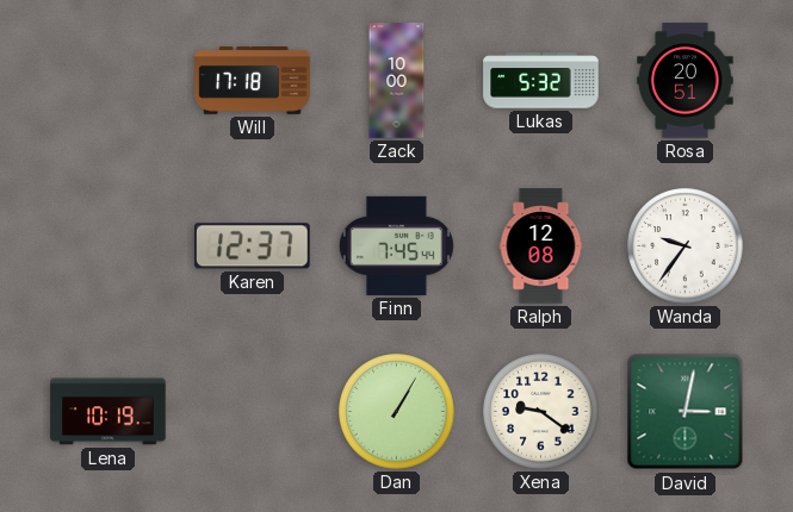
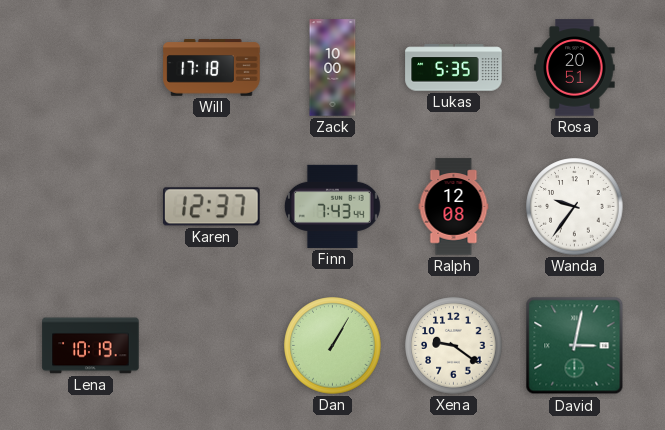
Lukas: 5:32 -> 5:35 (454, 68)
Finn: 7:45 -> 7:43 (332, 206)
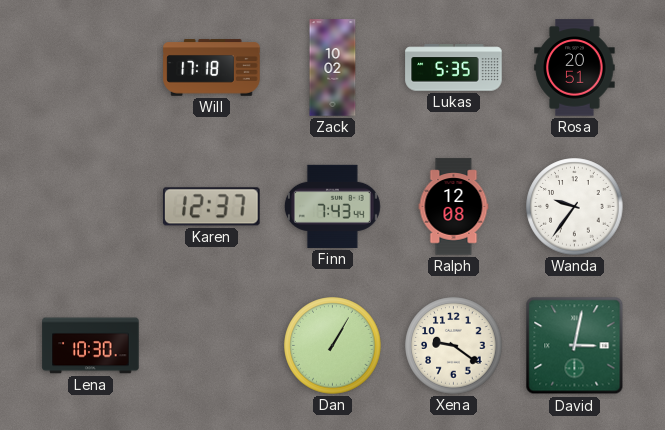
Zack: 10:00 -> 10:02 (333, 68)
Lena: 10:19 -> 10:30 (91, 346)
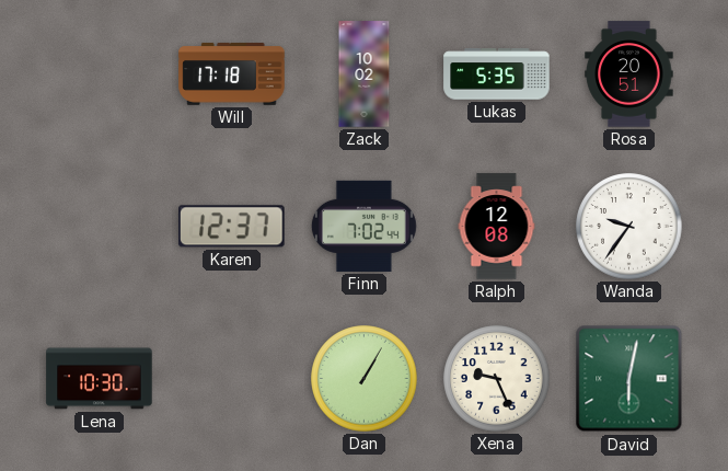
Finn: 7:43 -> 7:02 (363, 226)
Xena: 9:21 -> 9:26 (497, 379)
David: 3:02 -> 6:02 (629, 379)
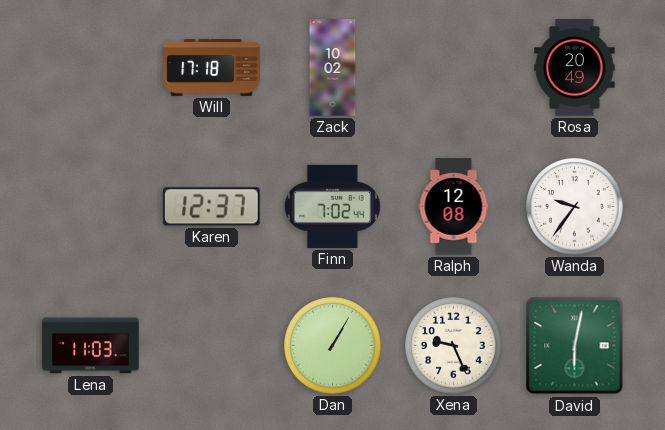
Lukas: 5:35 -> none (497, 74)
Rosa: 20:51 -> 20:49 (575, 68)
Lena: 10:30 -> 11:03 (91, 346)
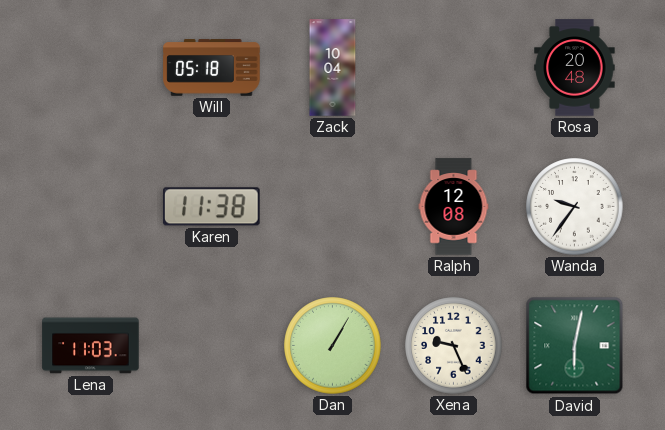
Will: 17:18 -> 05:18 (212, 68)
Zack: 10:02 -> 10:04 (333, 68)
Rosa: 20:49 -> 20:48 (575, 68)
Karen: 12:37 -> 11:38 (212, 207)
Finn: 7:02 -> none (332, 206)
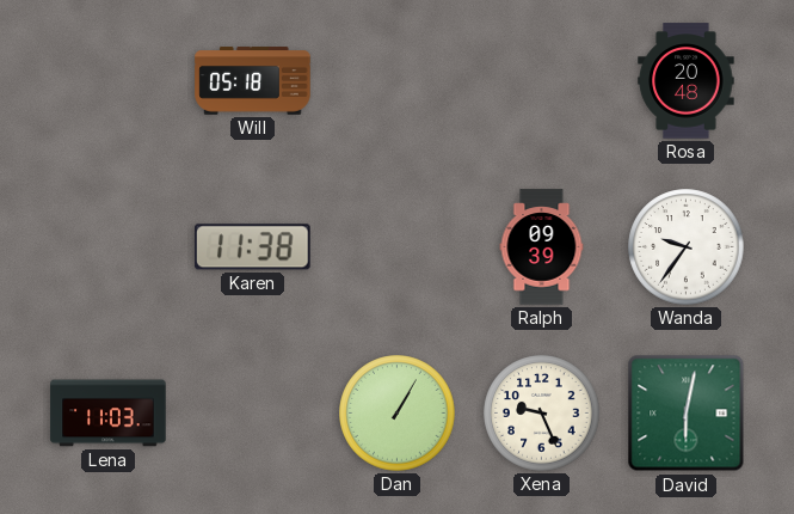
Zack: 10:04 -> none (333, 68)
Ralph: 12:08 -> 09:39 (542, 247)
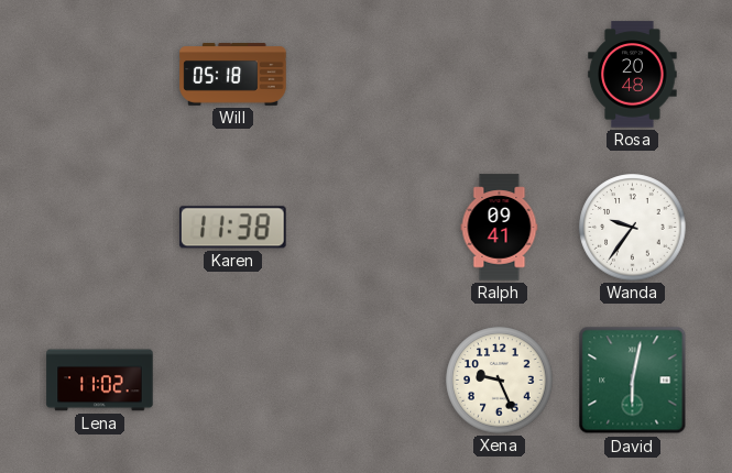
Ralph: 09:39 -> 09:41 (500, 228)
Lena: 11:03 -> 11:02 (100, 381)
Dan: 1:05 -> none (398, 414)
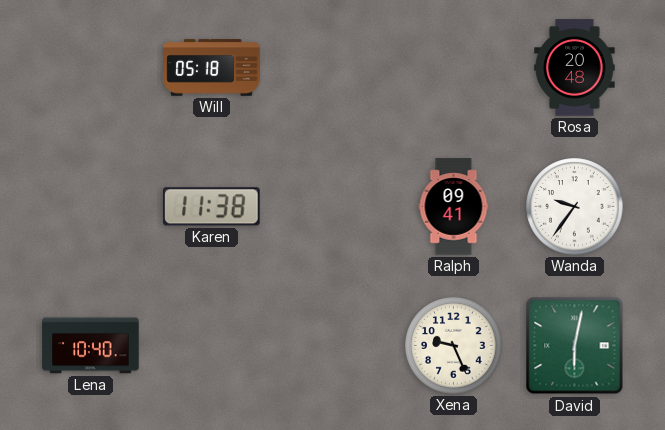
Lena: 11:02 -> 10:40 (91, 346)
